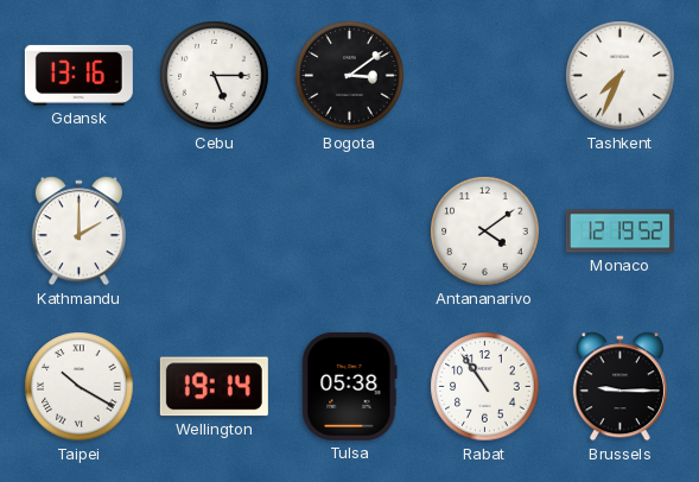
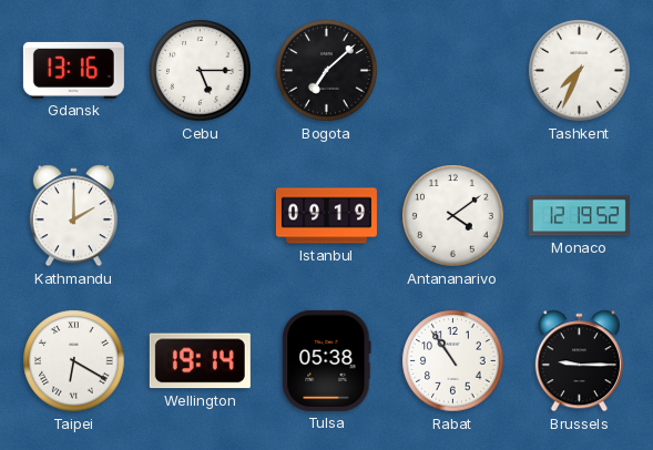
Bogota: 3:09 -> 7:08 (327, 71)
Istanbul: none -> 09:19 (326, 216)
Taipei: 10:20 -> 6:20 (74, 361)
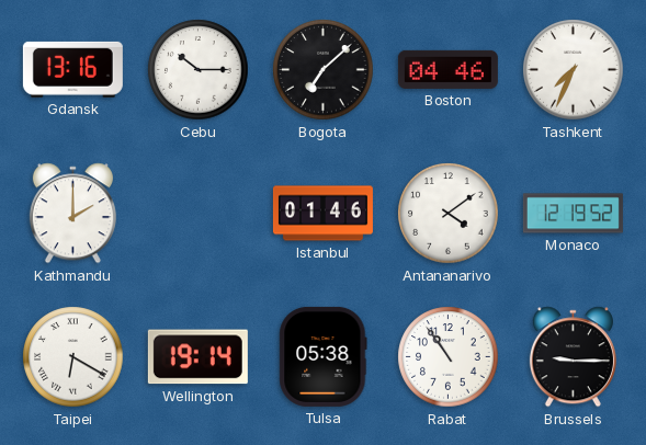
Cebu: 5:15 -> 10:15 (199, 70)
Boston: none -> 04:46 (447, 69)
Istanbul: 09:19 -> 01:46 (322, 214)
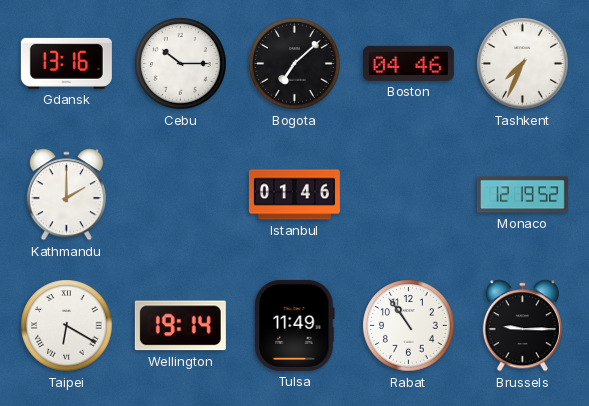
Antananarivo: 4:09 -> none (449, 214)
Tulsa: 05:38 -> 11:49 (295, 325)
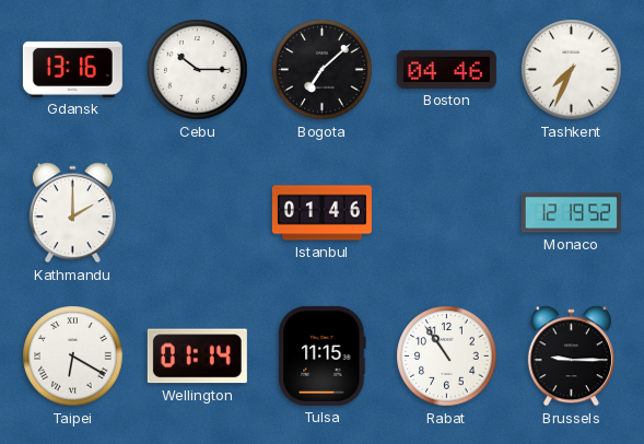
Wellington: 19:14 -> 01:14 (197, 357)
Tulsa: 11:49 -> 11:15 (323, 355)
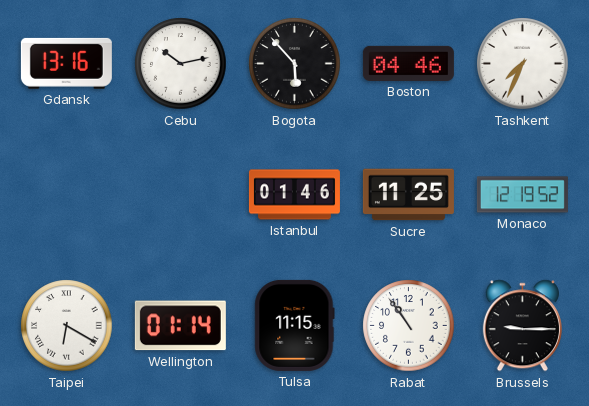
Cebu: 10:15 -> 10:13 (181, 64)
Bogota: 7:08 -> 5:53 (295, 64)
Kathmandu: 2:00 -> none (72, 213)
Sucre: none -> 11:25 (408, 195)
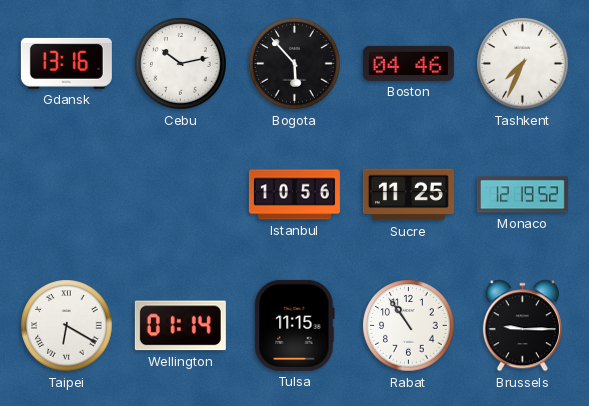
Istanbul: 01:46 -> 10:56 (294, 195)
